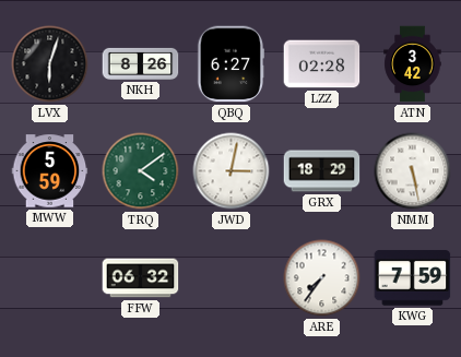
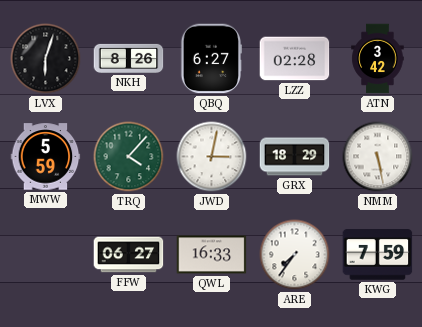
TRQ: 4:09 -> 4:07 (129, 157)
FFW: 06:32 -> 06:27 (129, 255)
QWL: none -> 16:33 (212, 255)
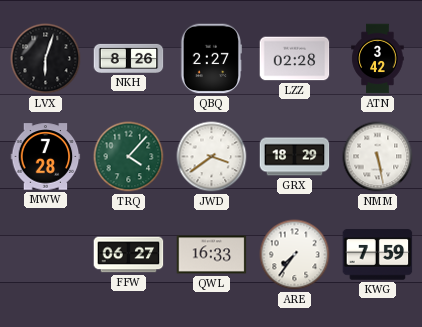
QBQ: 6:27 -> 2:27 (211, 59)
MWW: 5:59 -> 7:28 (46, 157)
JWD: 3:02 -> 3:39 (212, 157)
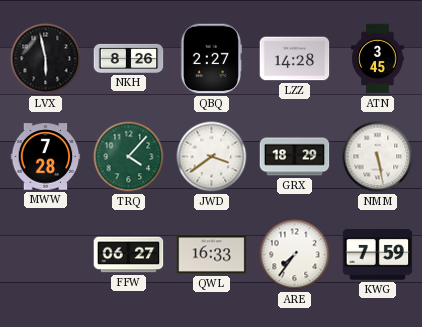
LVX: 6:03 -> 5:58 (46, 59)
LZZ: 02:28 -> 14:28 (295, 59)
ATN: 3:42 -> 3:45 (378, 59)
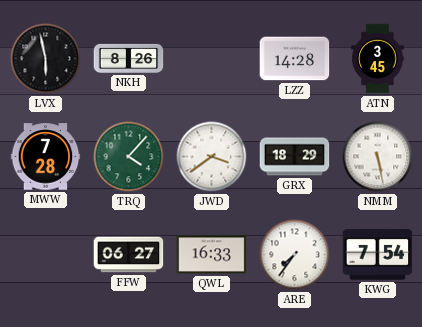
QBQ: 2:27 -> none (211, 59)
KWG: 7:59 -> 7:54 (378, 255)
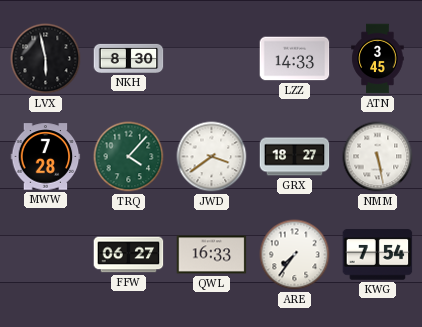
NKH: 8:26 -> 8:30 (129, 58)
LZZ: 14:28 -> 14:33 (295, 59)
GRX: 18:29 -> 18:27 (295, 157)
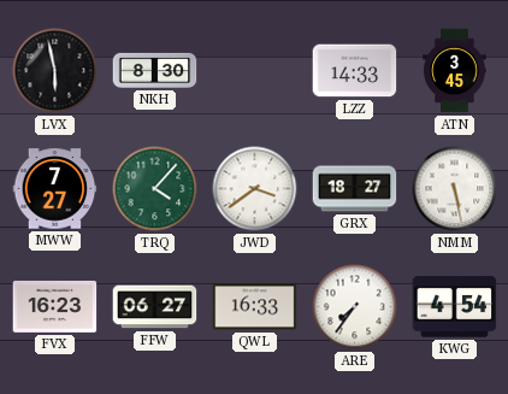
MWW: 7:28 -> 7:27 (55, 189)
FVX: none -> 16:23 (55, 306)
KWG: 7:54 -> 4:54 (455, 307)
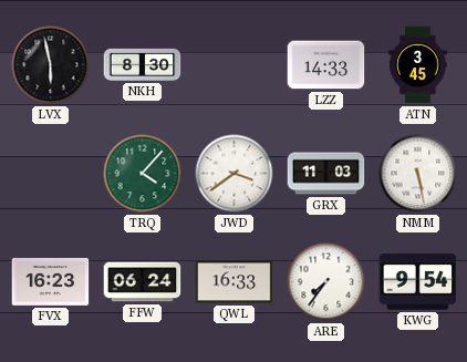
MWW: 7:27 -> none (55, 189)
GRX: 18:27 -> 11:03 (326, 174)
FFW: 06:27 -> 06:24 (143, 282)
KWG: 4:54 -> 9:54 (418, 282)
